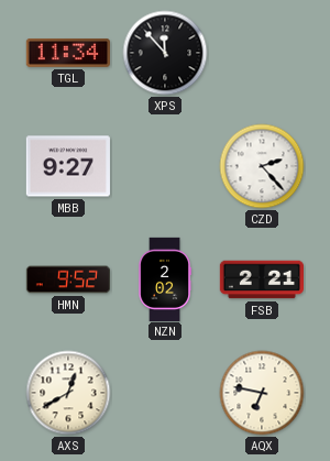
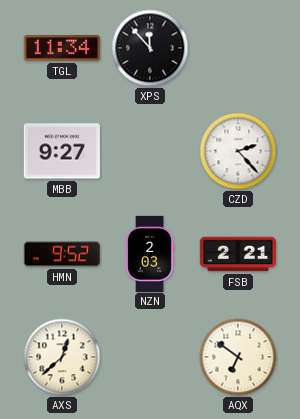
NZN: 2:02 -> 2:03 (149, 253)
AXS: 12:40 -> 12:38 (62, 357)
AQX: 6:47 -> 6:51 (238, 357)
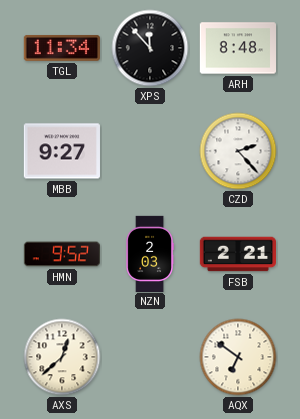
ARH: none -> 8:48 (237, 48)
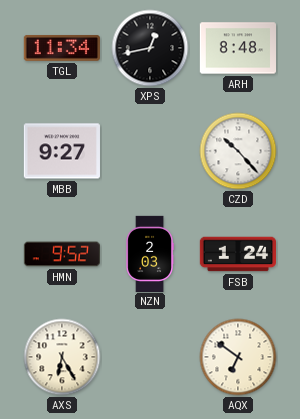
XPS: 11:53 -> 12:43 (150, 48)
CZD: 2:23 -> 10:23 (238, 151)
FSB: 2:21 -> 1:24 (238, 254)
AXS: 12:38 -> 6:25 (62, 357)
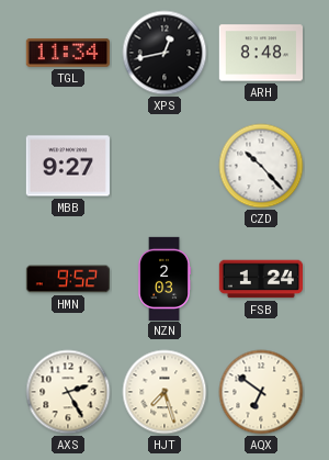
AXS: 6:25 -> 2:25 (68, 392)
HJT: none -> 7:27 (164, 392)
